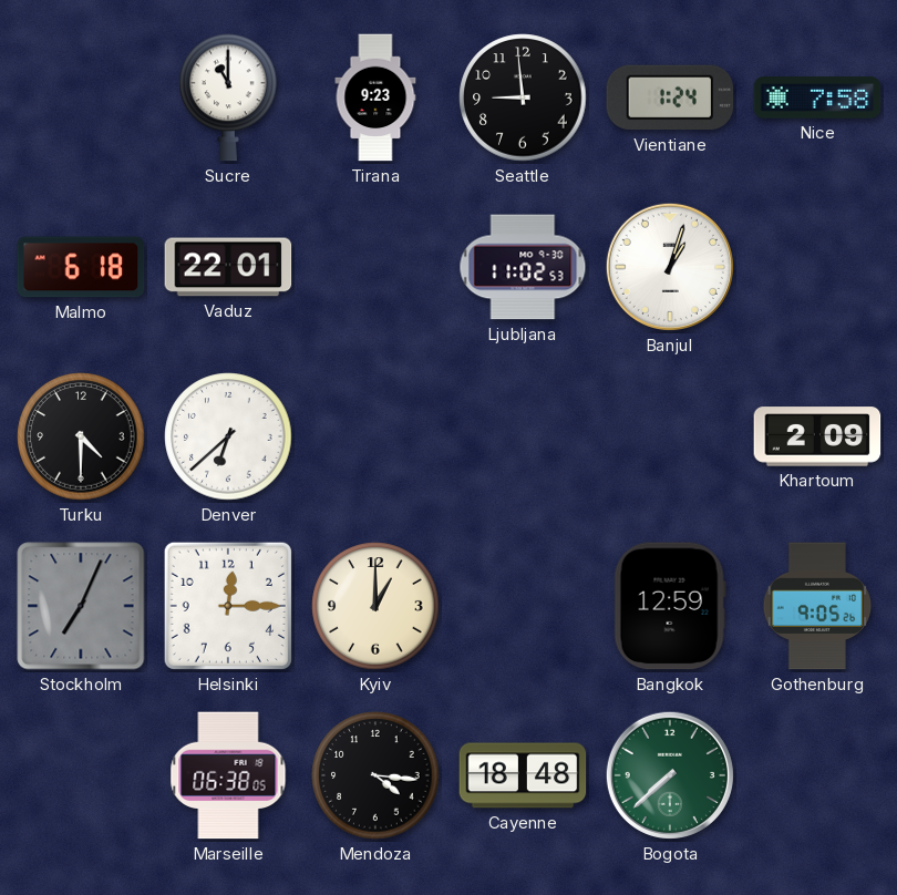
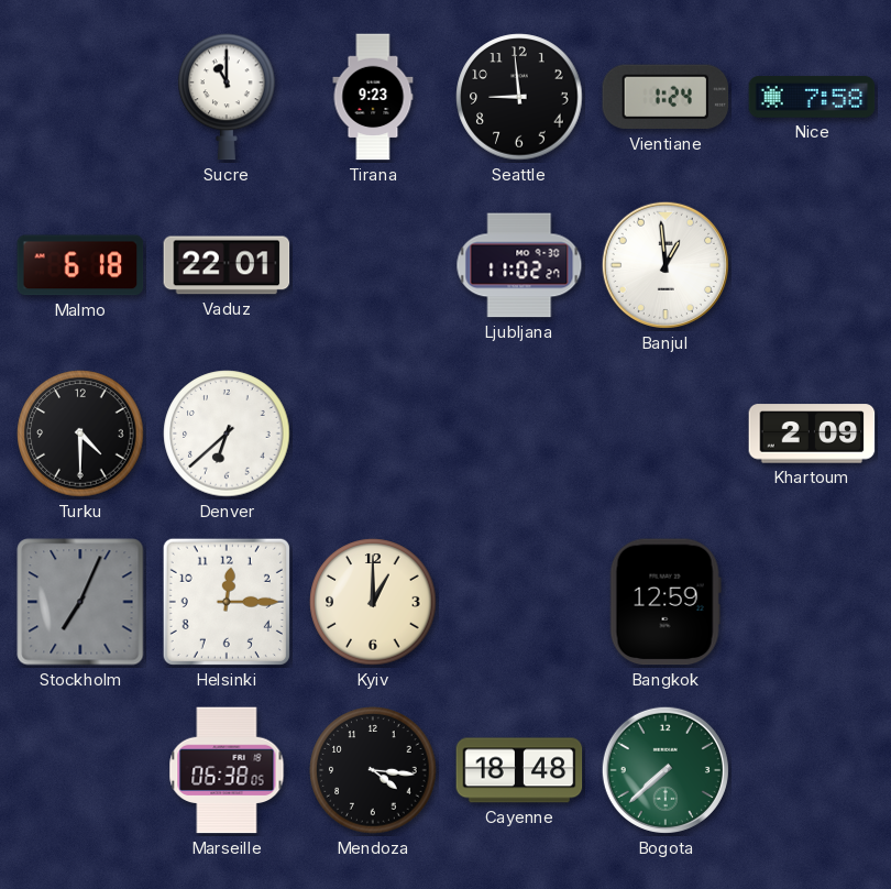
Ljubljana: 11:02:53 -> 11:02:27 (519, 265)
Banjul: 1:03 -> 12:59 (665, 265)
Gothenburg: 9:05 -> none (817, 606)
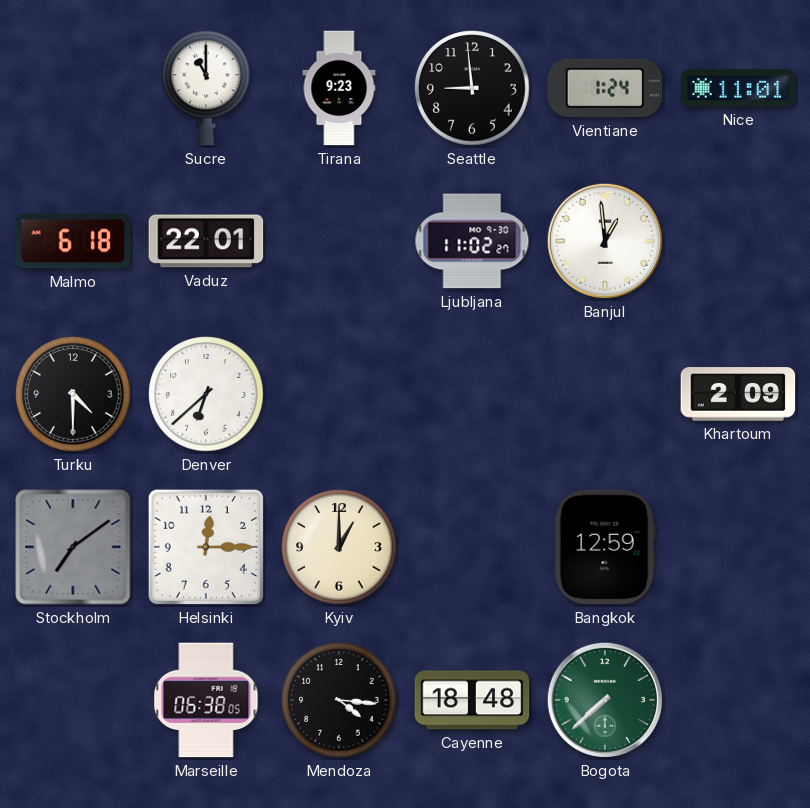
Nice: 7:58 -> 11:01 (738, 88)
Stockholm: 7:04 -> 7:09 (73, 547)
